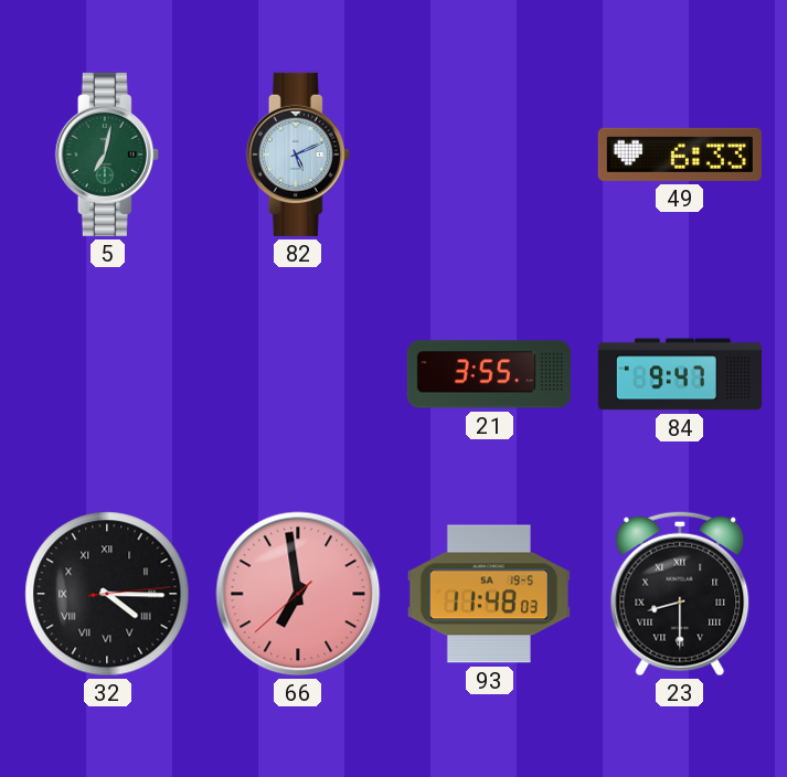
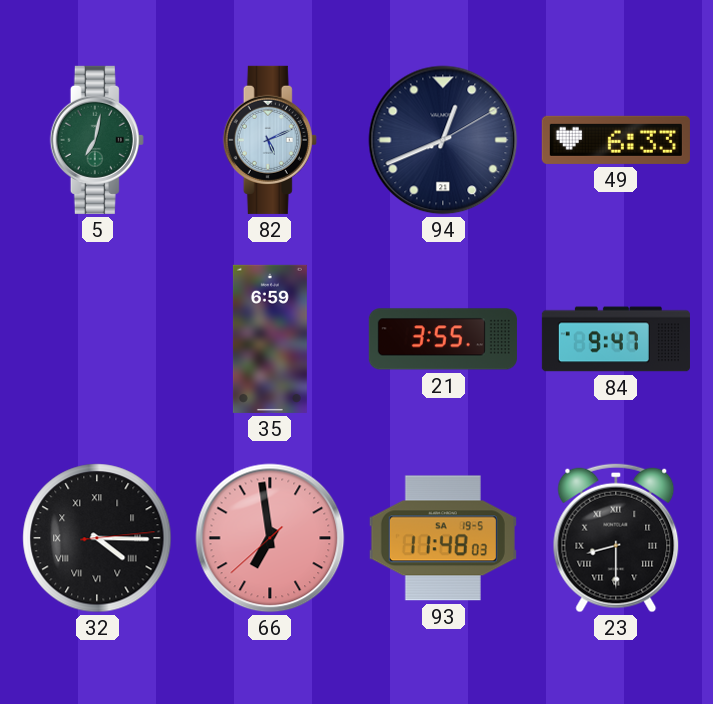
94: none -> 12:41 (443, 140)
35: none -> 6:59 (270, 339)
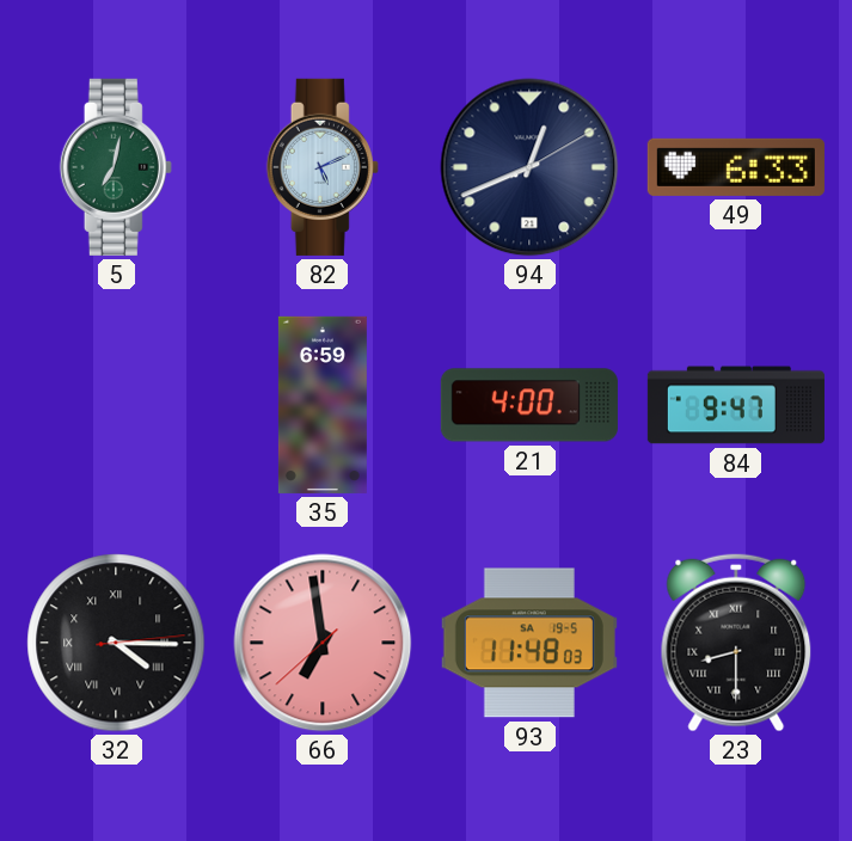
21: 3:55 -> 4:00 (529, 405)
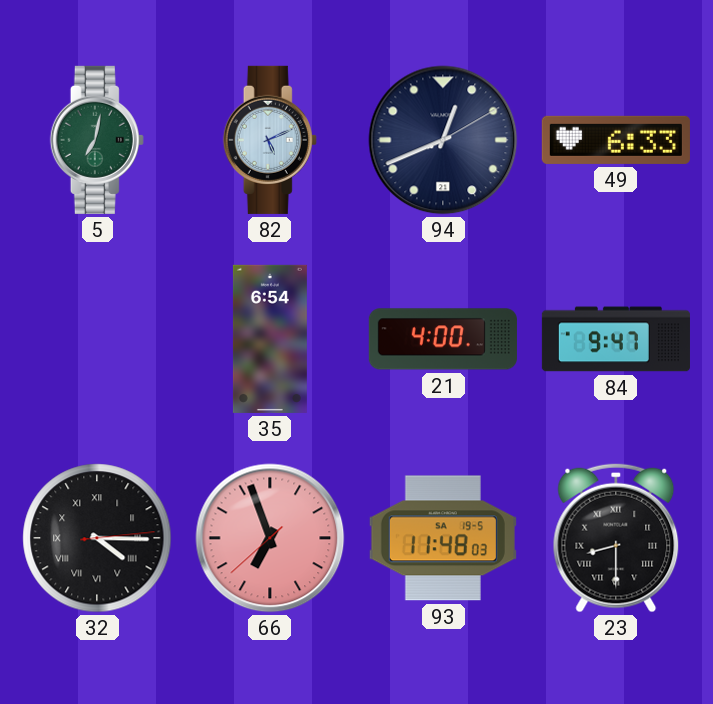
35: 6:59 -> 6:54 (270, 339)
66: 6:58 -> 6:56 (270, 538)
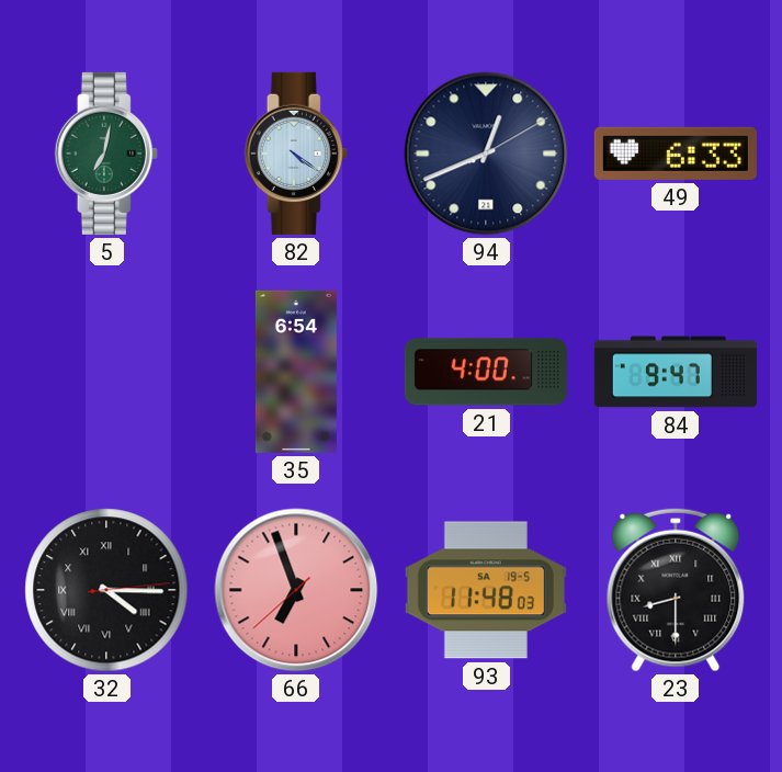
82: 5:11 -> 4:21 (296, 154)
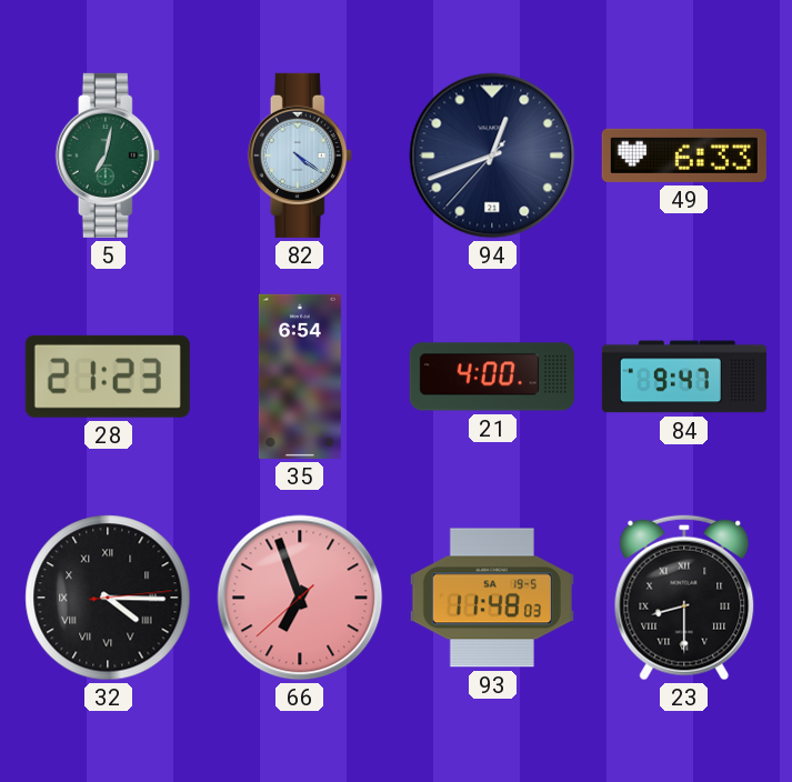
94: 12:41:10 -> 12:41:37 (492, 156)
28: none -> 21:23 (108, 377)
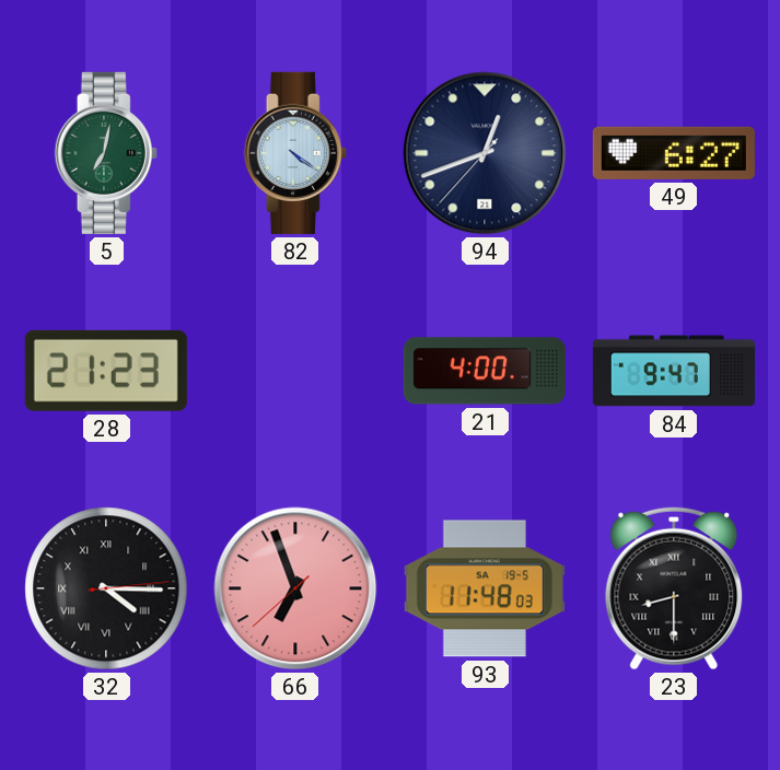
49: 6:33 -> 6:27 (674, 153)
35: 6:54 -> none (300, 377)
